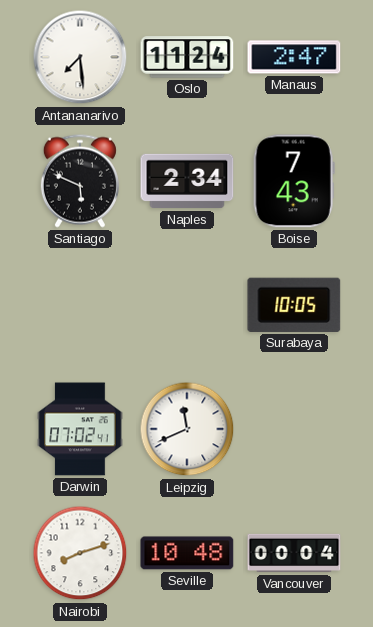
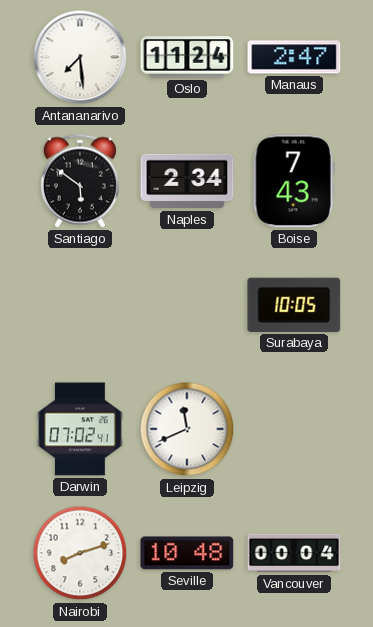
Santiago: 5:49 -> 5:51 (80, 181)
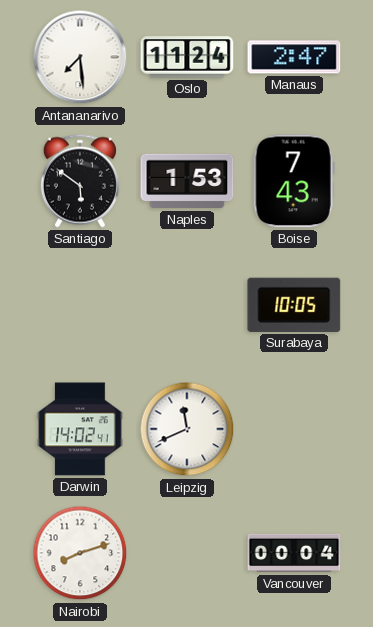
Naples: 2:34 -> 1:53 (187, 181)
Darwin: 07:02 -> 14:02 (80, 429)
Seville: 10:48 -> none (187, 553)
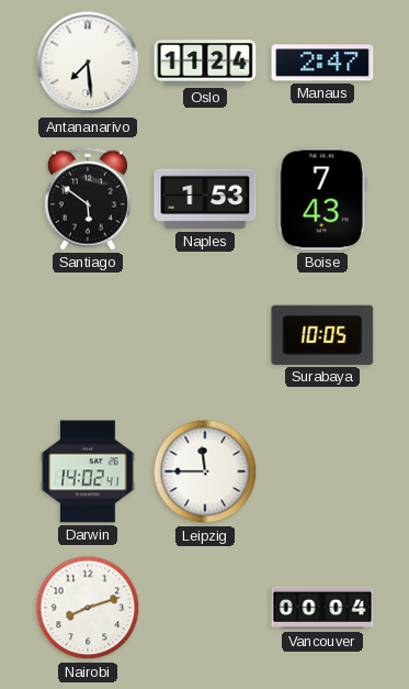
Leipzig: 11:41 -> 11:45 (205, 471)
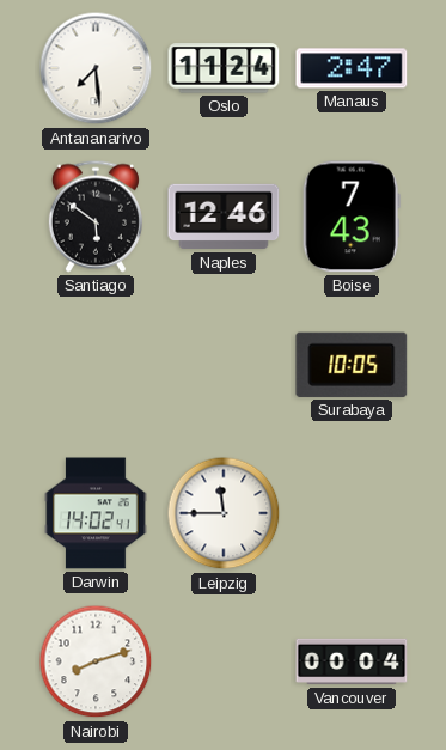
Naples: 1:53 -> 12:46 (224, 217)
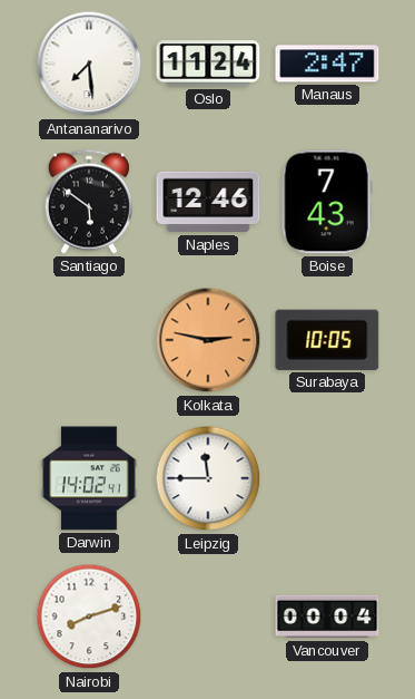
Kolkata: none -> 2:47 (208, 340)
